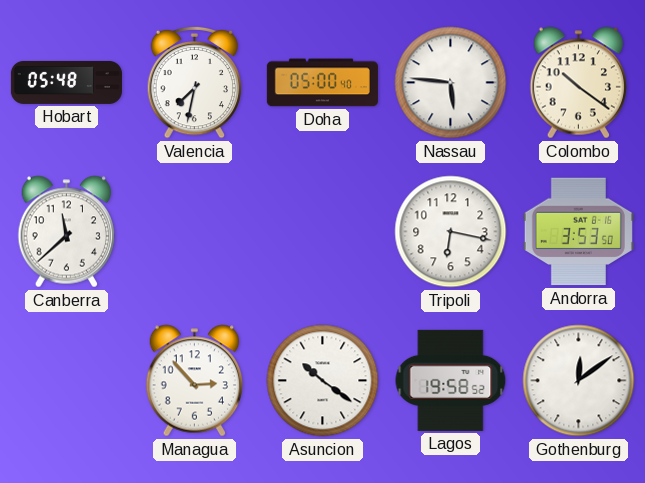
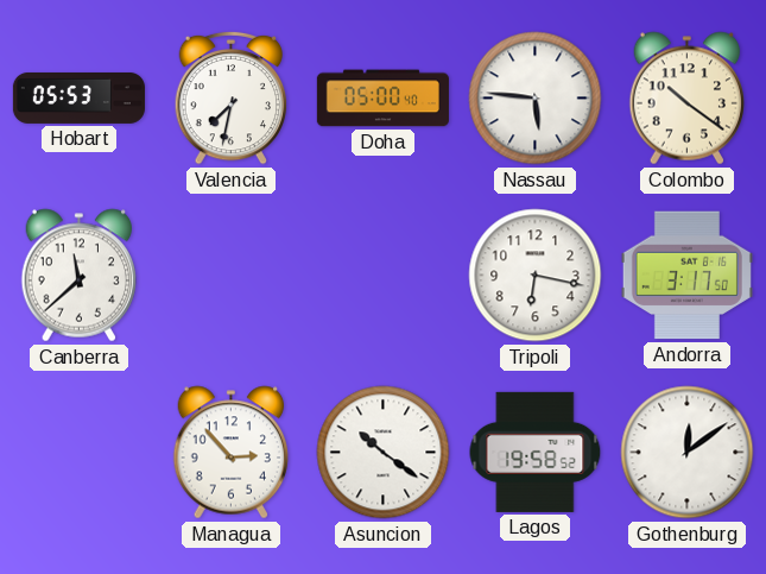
Hobart: 05:48 -> 05:53 (78, 97)
Andorra: 3:53 -> 3:17 (686, 276)
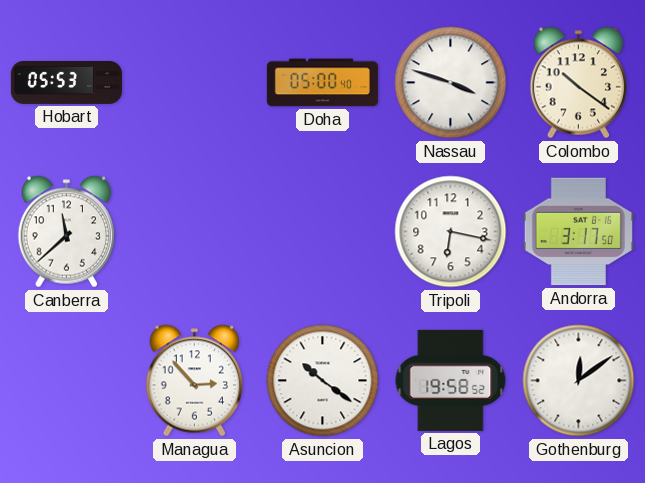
Valencia: 7:32 -> none (232, 97)
Nassau: 5:46 -> 3:48 (451, 83)
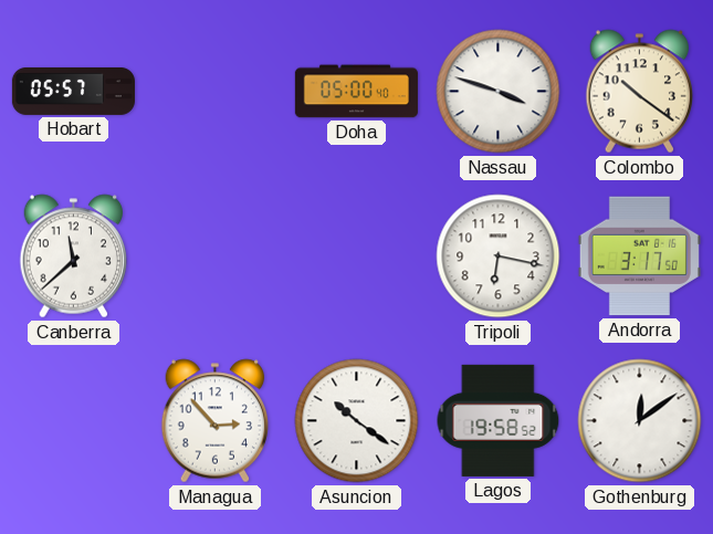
Hobart: 05:53 -> 05:57 (73, 91)
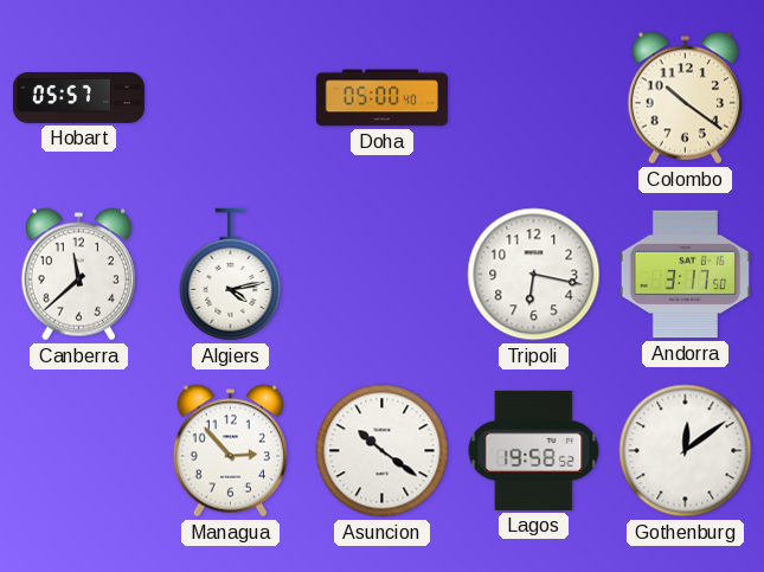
Nassau: 3:48 -> none (499, 92)
Algiers: none -> 4:13 (231, 275)
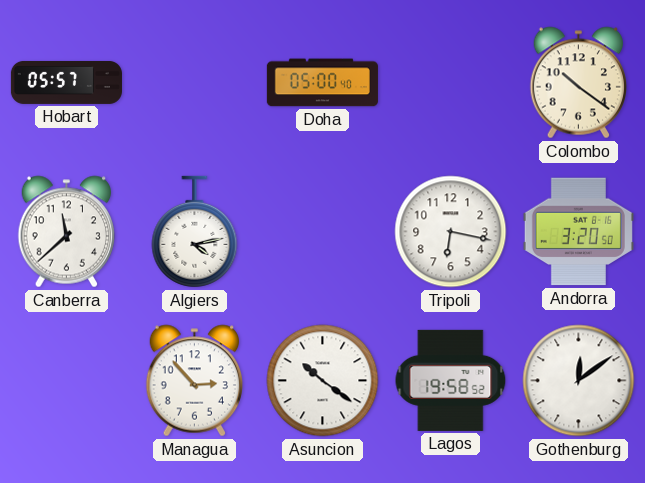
Andorra: 3:17 -> 3:20 (578, 232)
